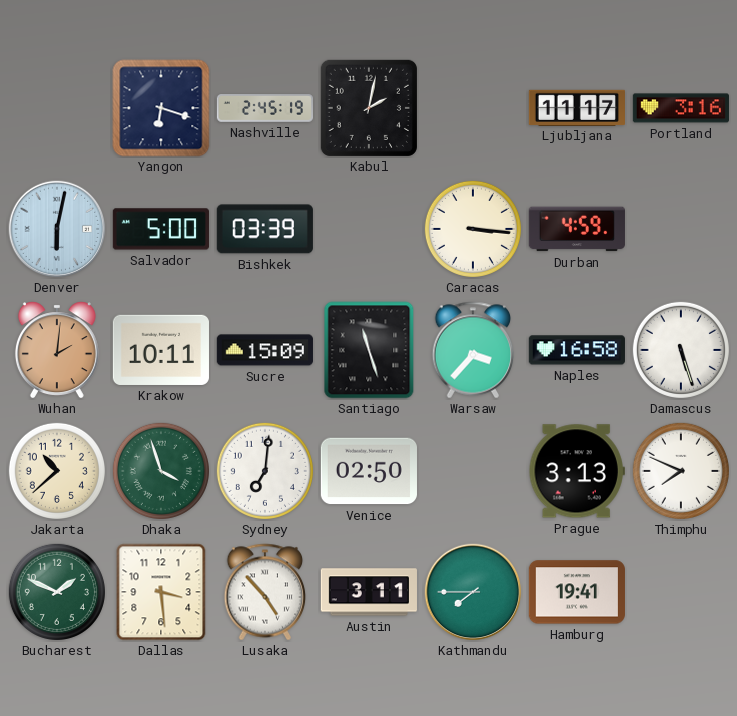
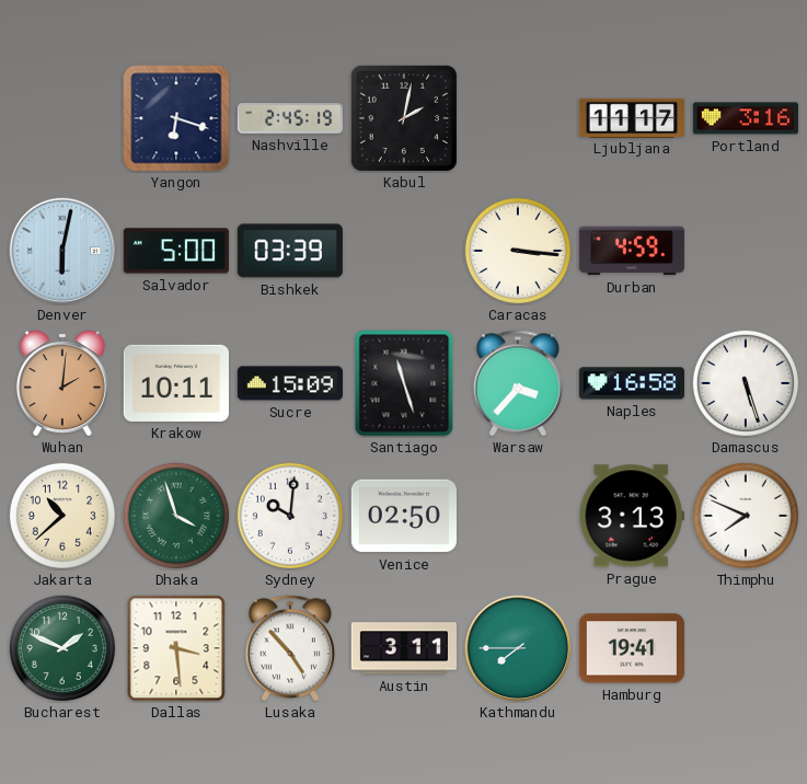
Sydney: 7:01 -> 10:01 (290, 516)
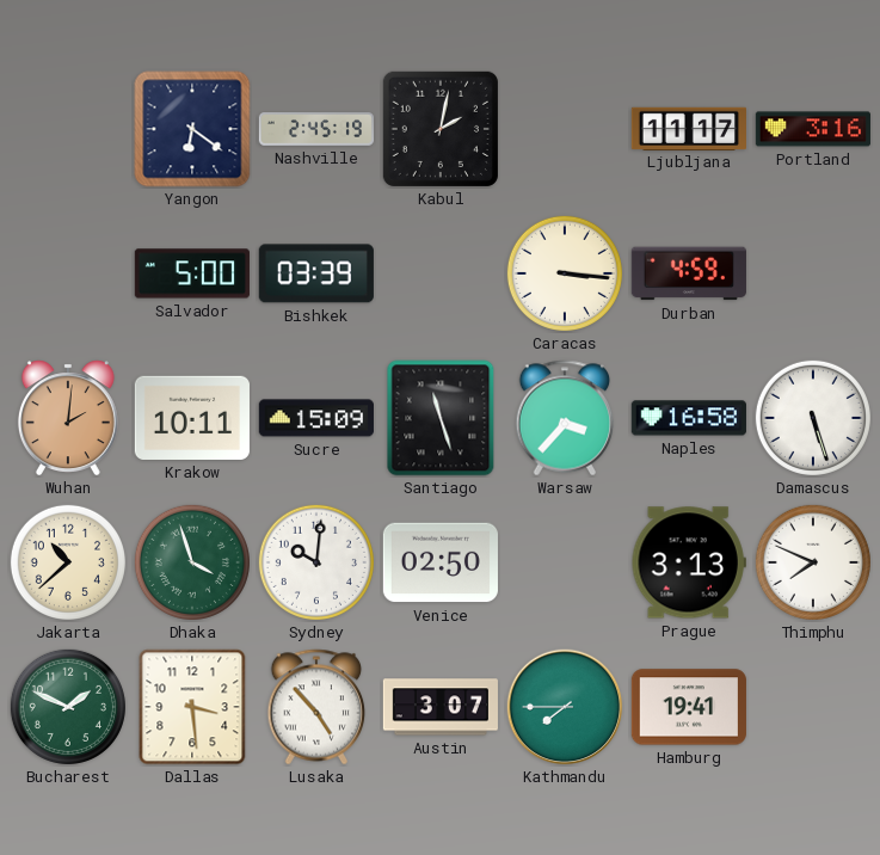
Yangon: 6:18 -> 6:21 (192, 129)
Denver: 6:02 -> none (62, 251)
Austin: 3:11 -> 3:07 (441, 707)
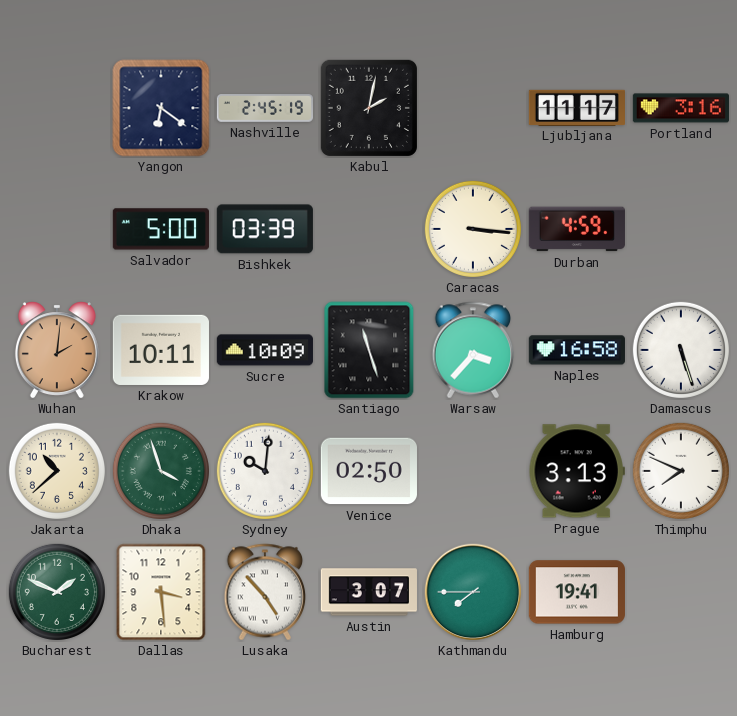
Sucre: 15:09 -> 10:09 (265, 350)
